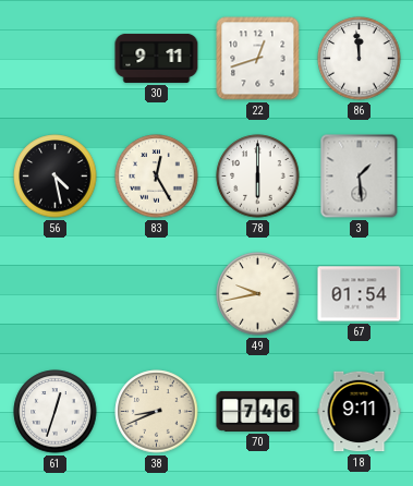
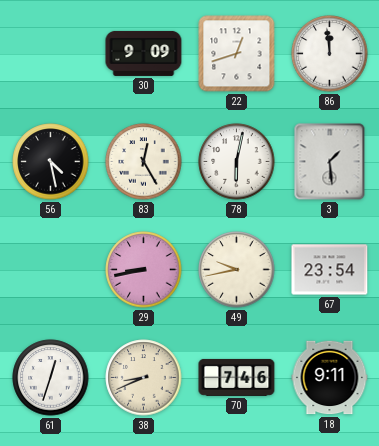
30: 9:11 -> 9:09 (144, 53)
78: 6:00 -> 6:02 (237, 162)
29: none -> 8:43 (144, 270)
67: 01:54 -> 23:54 (330, 270)
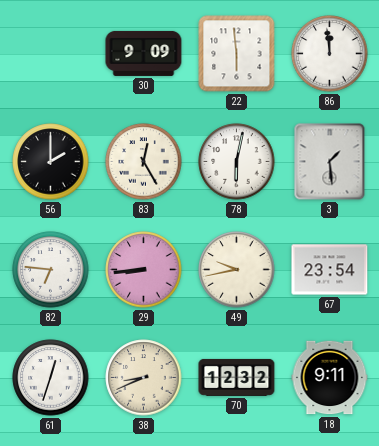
22: 12:42 -> 5:59 (237, 54)
56: 4:28 -> 2:00 (51, 162)
82: none -> 6:46 (51, 270)
29: 8:43 -> 8:44 (144, 270)
70: 7:46 -> 12:32 (237, 377)
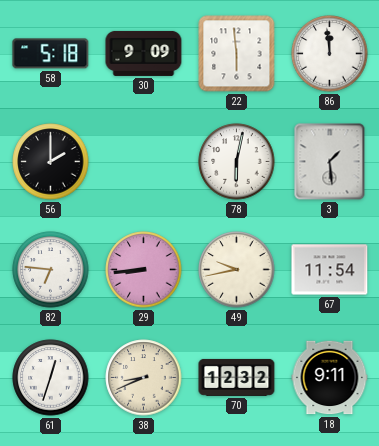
58: none -> 5:18 (51, 54)
83: 12:25 -> none (144, 162)
67: 23:54 -> 11:54 (330, 270)
